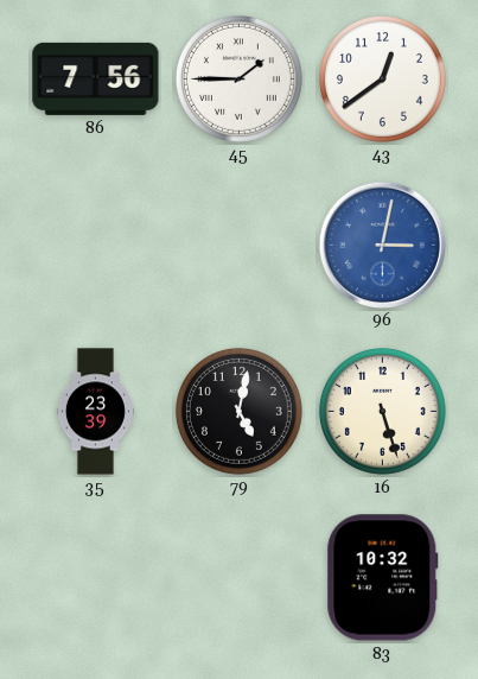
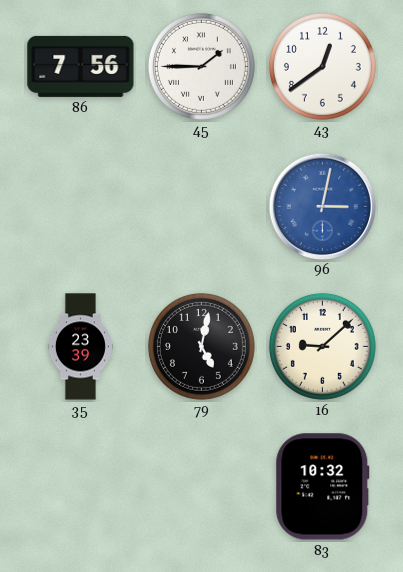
16: 5:27 -> 9:08 (322, 346)
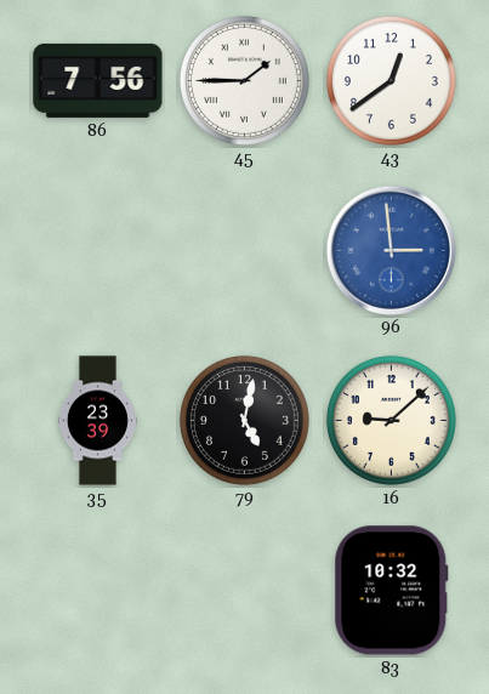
96: 3:02 -> 2:59 (391, 250)
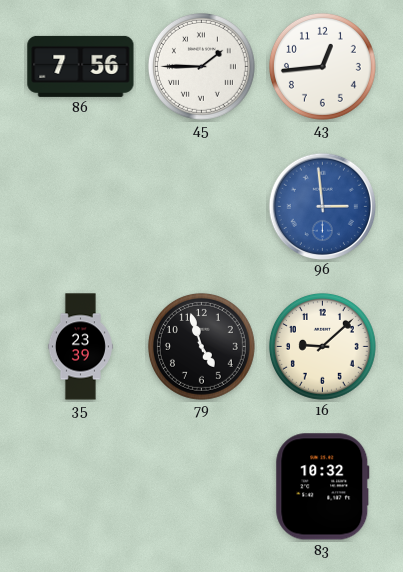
43: 12:39 -> 12:44 (322, 66)
79: 5:02 -> 4:57 (201, 346)
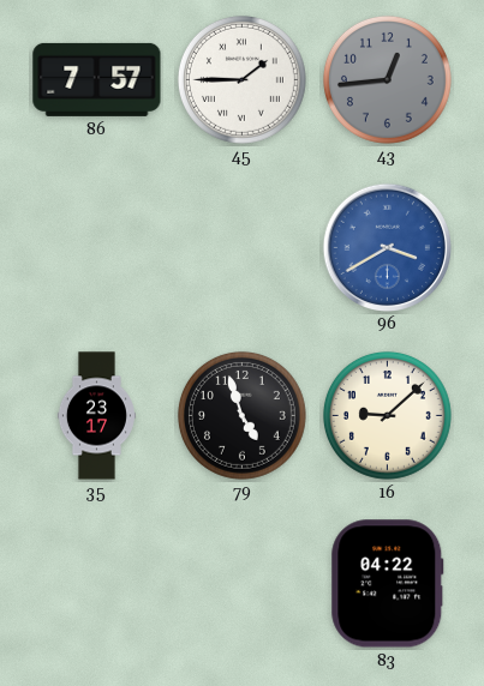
86: 7:56 -> 7:57 (97, 79)
43 dial: white -> grey (387, 79)
96: 2:59 -> 3:40 (387, 247)
35: 23:39 -> 23:17 (96, 416)
83: 10:32 -> 04:22 (388, 584)
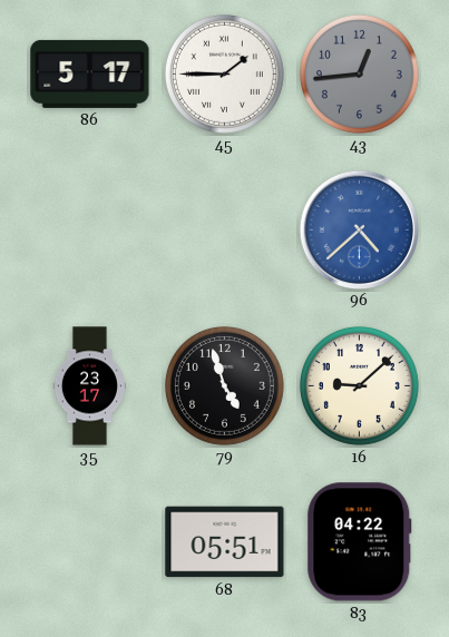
86: 7:57 -> 5:17 (90, 73)
96: 3:40 -> 4:38 (359, 229)
68: none -> 05:51 (225, 542)
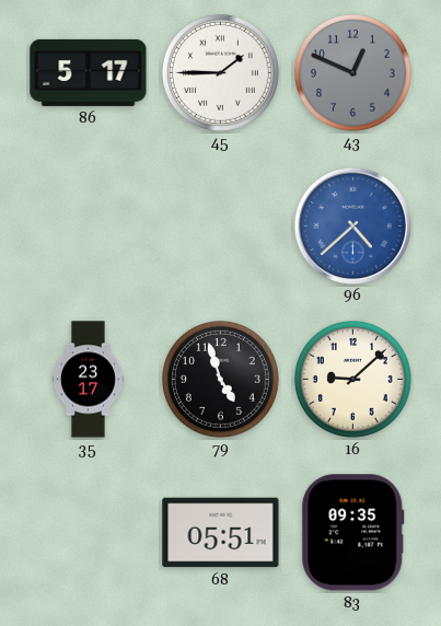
43: 12:44 -> 12:49 (352, 72)
83: 04:22 -> 09:35 (353, 533)
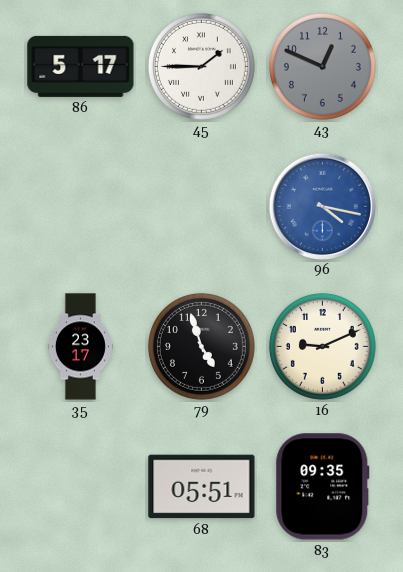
96: 4:38 -> 4:17 (322, 206)
16: 9:08 -> 9:11 (322, 346)
